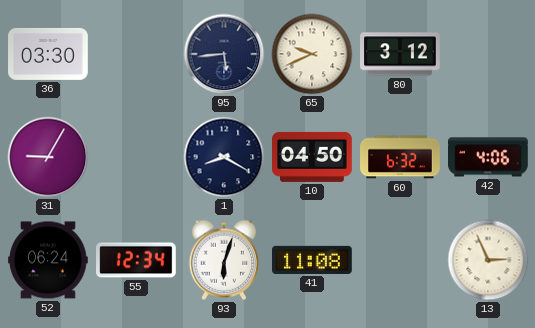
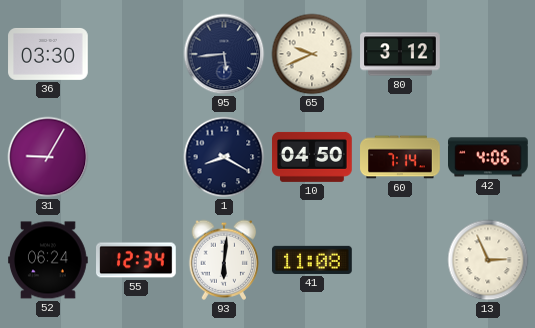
60: 6:32 -> 7:14 (400, 157)
93: 6:03 -> 6:01 (224, 260)
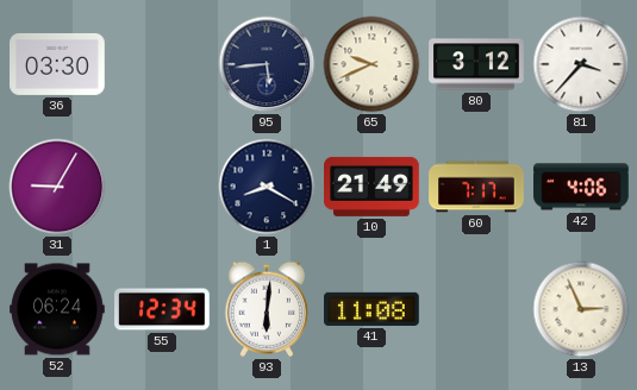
81: none -> 3:37 (581, 64)
10: 04:50 -> 21:49 (371, 187)
60: 7:14 -> 7:17 (476, 187)
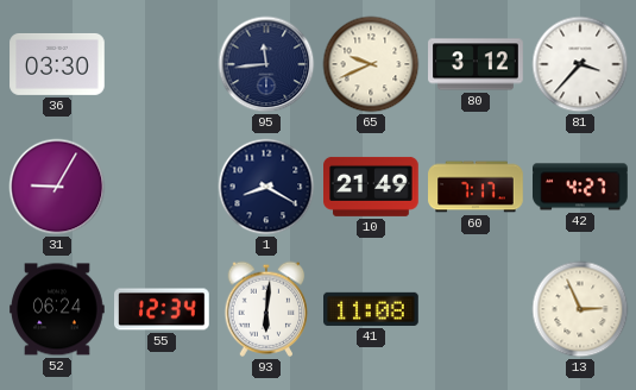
95: 5:44 -> 11:44 (266, 64)
42: 4:06 -> 4:27 (581, 187)
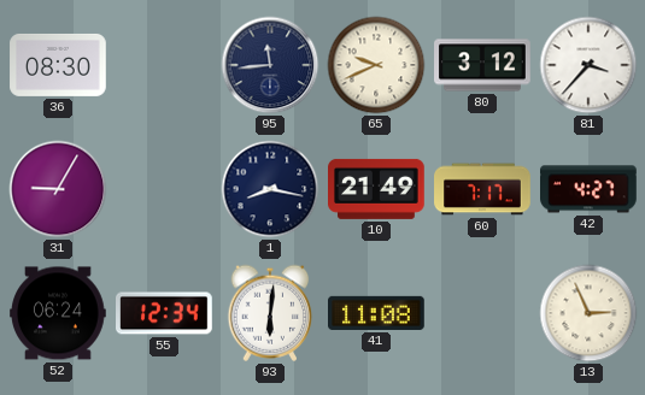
36: 03:30 -> 08:30 (58, 65)
1: 8:20 -> 8:17 (270, 189)
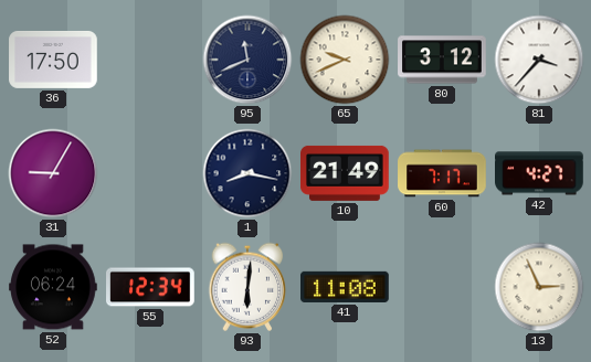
36: 08:30 -> 17:50 (53, 60)
95: 11:44 -> 11:41 (247, 60)
